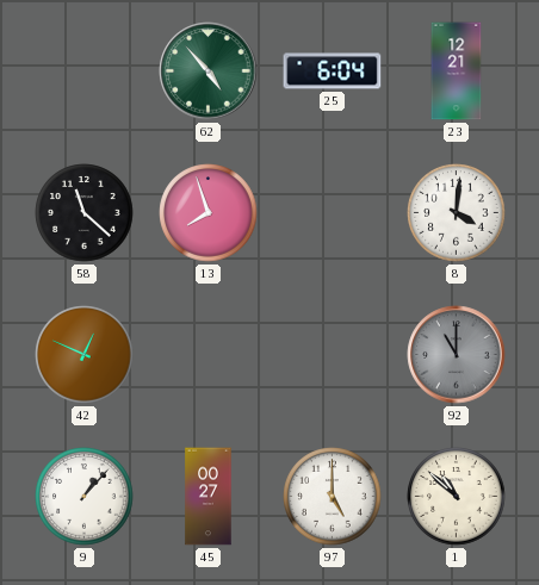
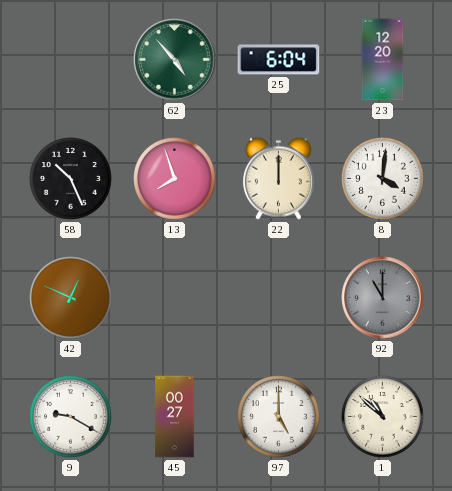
23: 12:21 -> 12:20 (383, 60)
58: 11:22 -> 10:26 (71, 179)
22: none -> 12:00 (278, 178)
9: 1:07 -> 9:20 (71, 417)
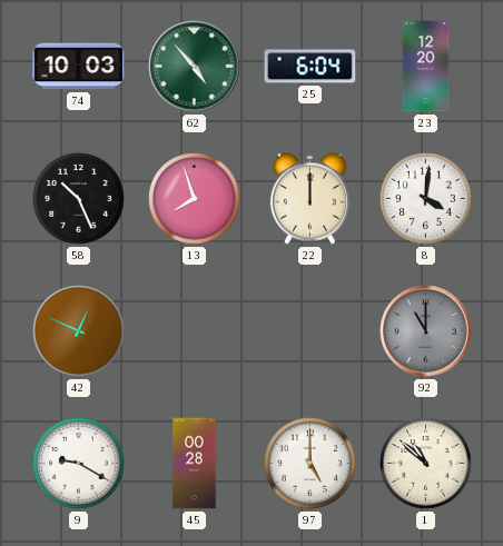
74: none -> 10:03 (79, 67)
45: 00:27 -> 00:28 (195, 464)
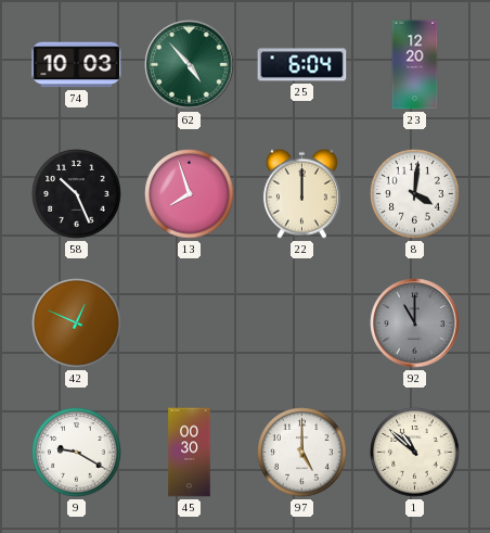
45: 00:28 -> 00:30 (190, 453)
